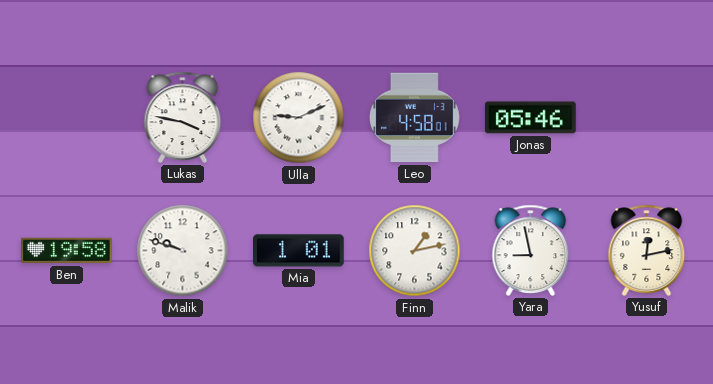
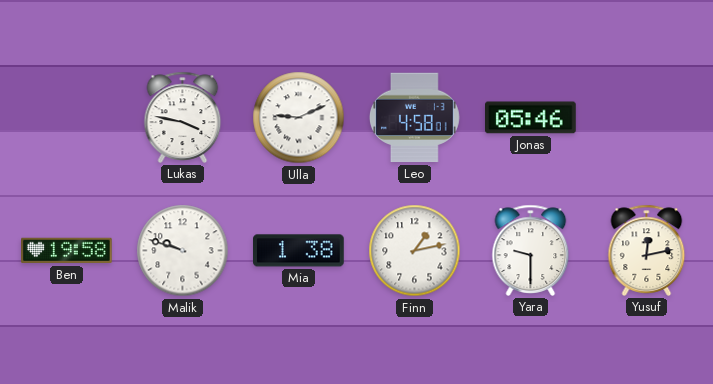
Mia: 1:01 -> 1:38 (299, 251)
Yara: 8:58 -> 9:30 (531, 250)
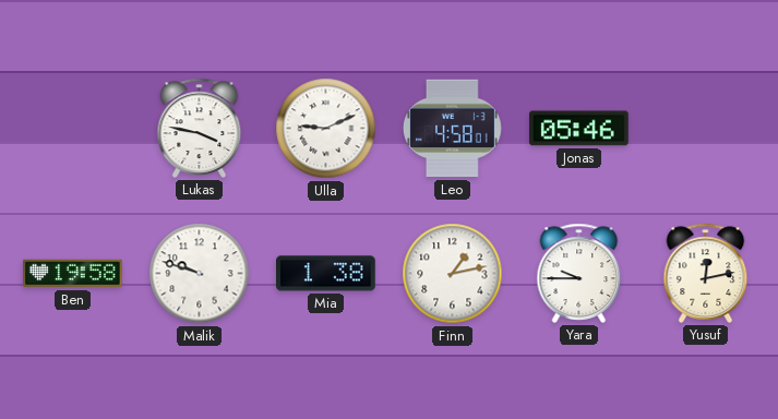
Yara: 9:30 -> 9:45 (579, 273)
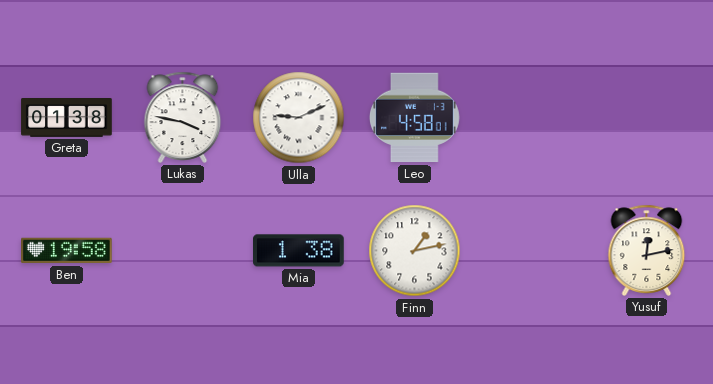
Greta: none -> 01:38 (67, 118)
Jonas: 05:46 -> none (579, 129)
Malik: 9:48 -> none (200, 274)
Yara: 9:45 -> none (579, 273)
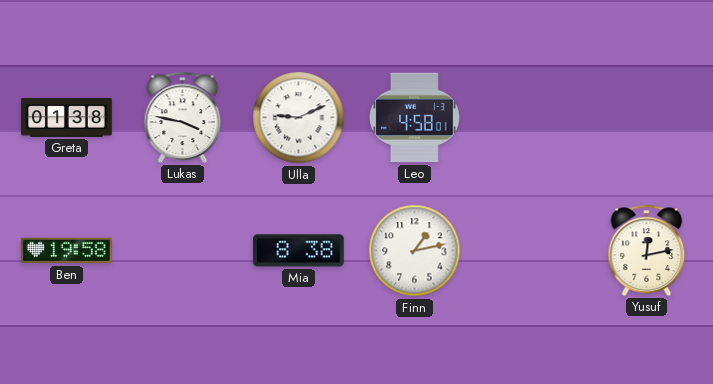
Mia: 1:38 -> 8:38 (299, 251)
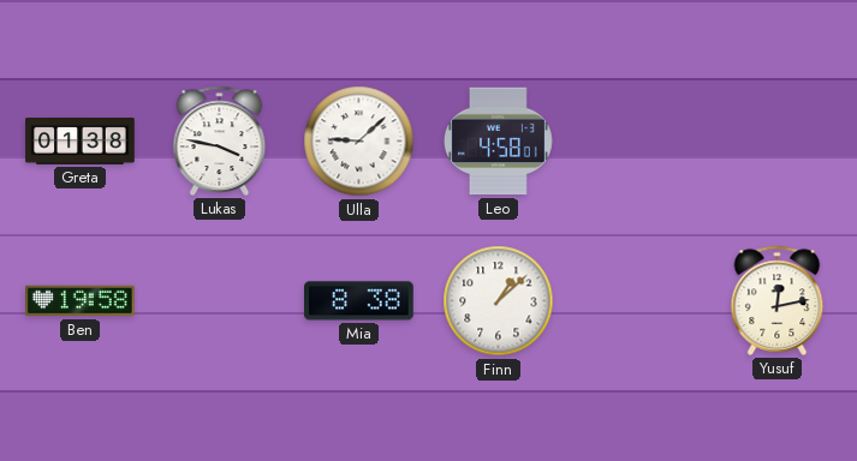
Ulla: 9:11 -> 9:08 (359, 142)
Finn: 1:13 -> 1:08 (499, 301)
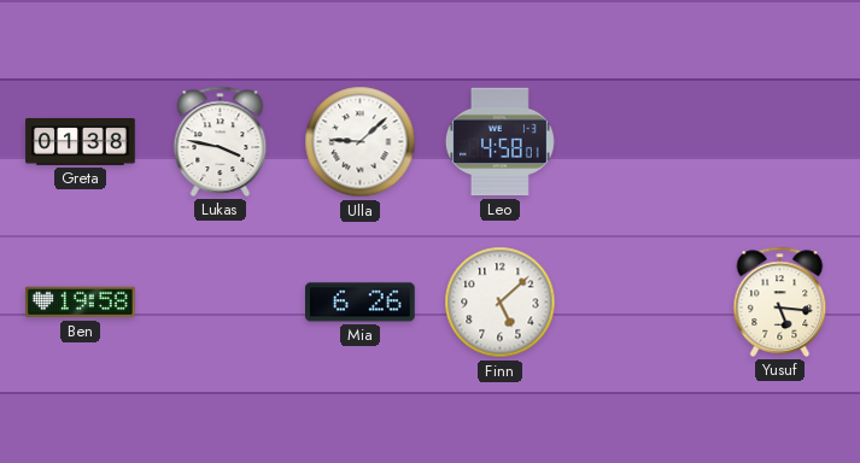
Mia: 8:38 -> 6:26 (361, 303)
Finn: 1:08 -> 5:08 (501, 303)
Yusuf: 12:13 -> 5:16 (780, 301)
